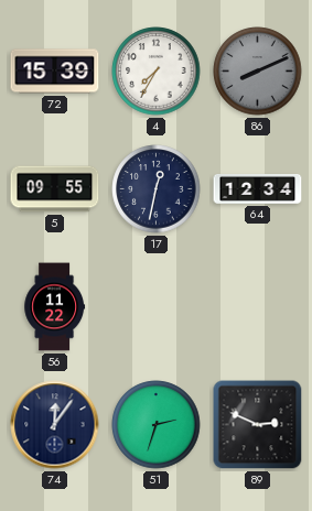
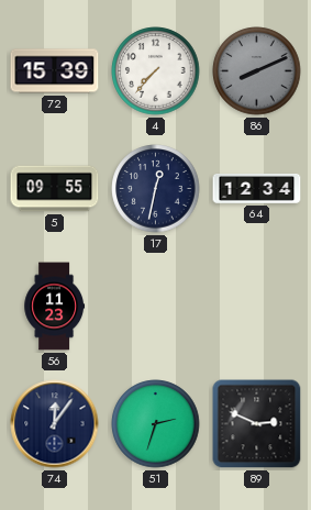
4: 7:35 -> 7:37 (156, 71)
56: 11:22 -> 11:23 (55, 307)
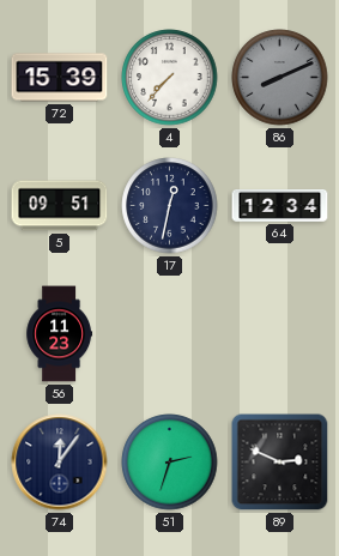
5: 09:55 -> 09:51 (60, 206)
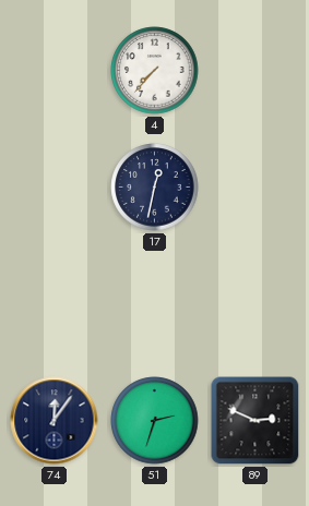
72: 15:39 -> none (60, 78)
86: 8:11 -> none (280, 78)
5: 09:51 -> none (60, 206)
64: 12:34 -> none (280, 206)
56: 11:23 -> none (60, 334)
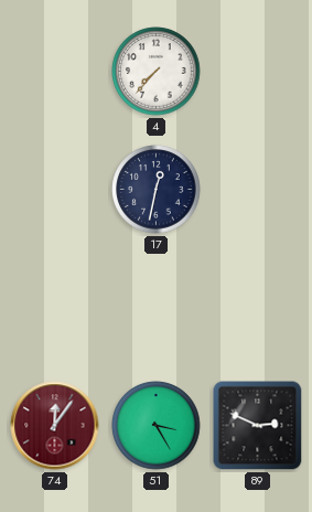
74 dial: navy -> burgundy (55, 426)
51: 2:33 -> 3:25 (157, 426)
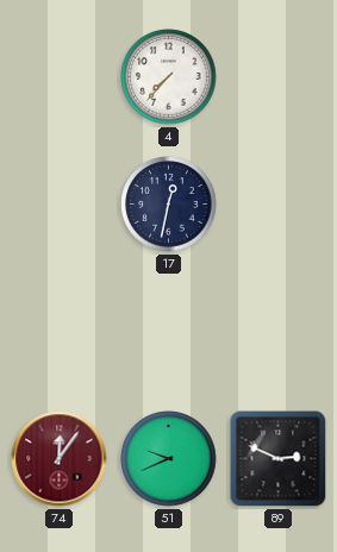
51: 3:25 -> 9:41 (169, 459)
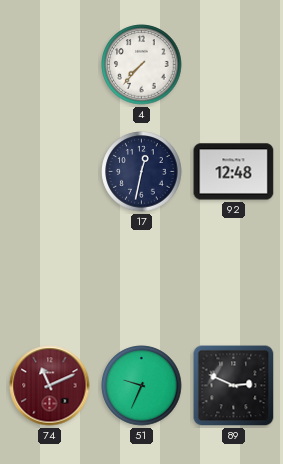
92: none -> 12:48 (234, 172)
74: 12:06 -> 11:11 (50, 386)
51: 9:41 -> 9:34 (142, 386)
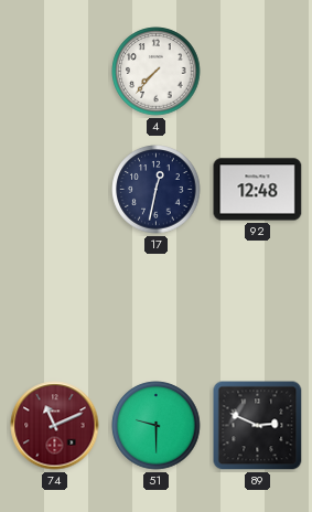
51: 9:34 -> 9:30 (157, 426)
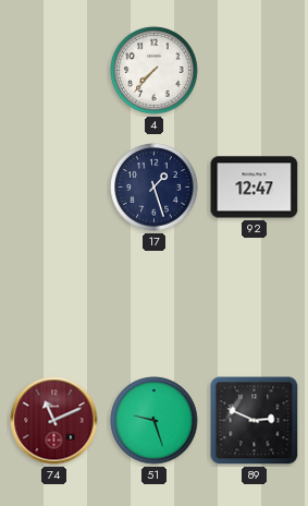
17: 12:32 -> 1:27 (155, 188)
92: 12:48 -> 12:47 (255, 188)
51: 9:30 -> 9:27 (155, 421)
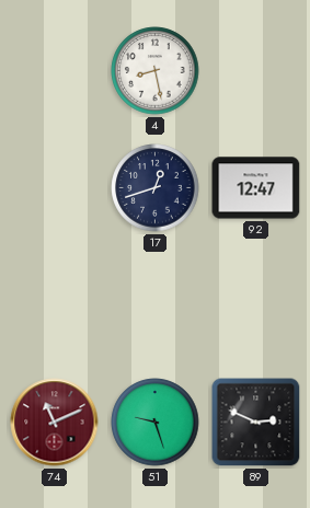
4: 7:37 -> 8:28 (156, 71)
17: 1:27 -> 12:42 (156, 188)
